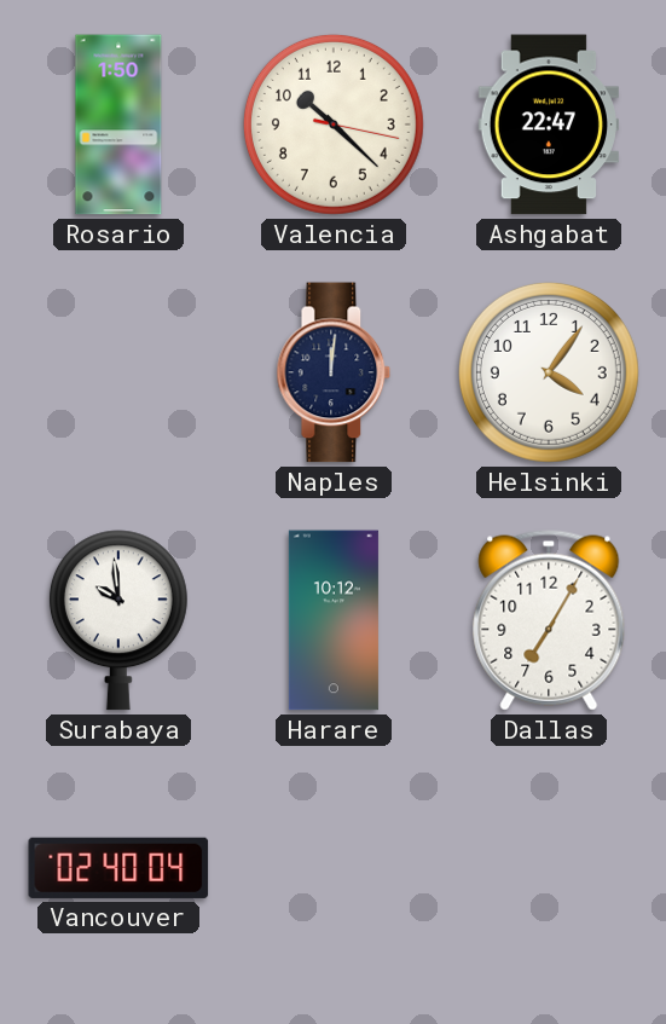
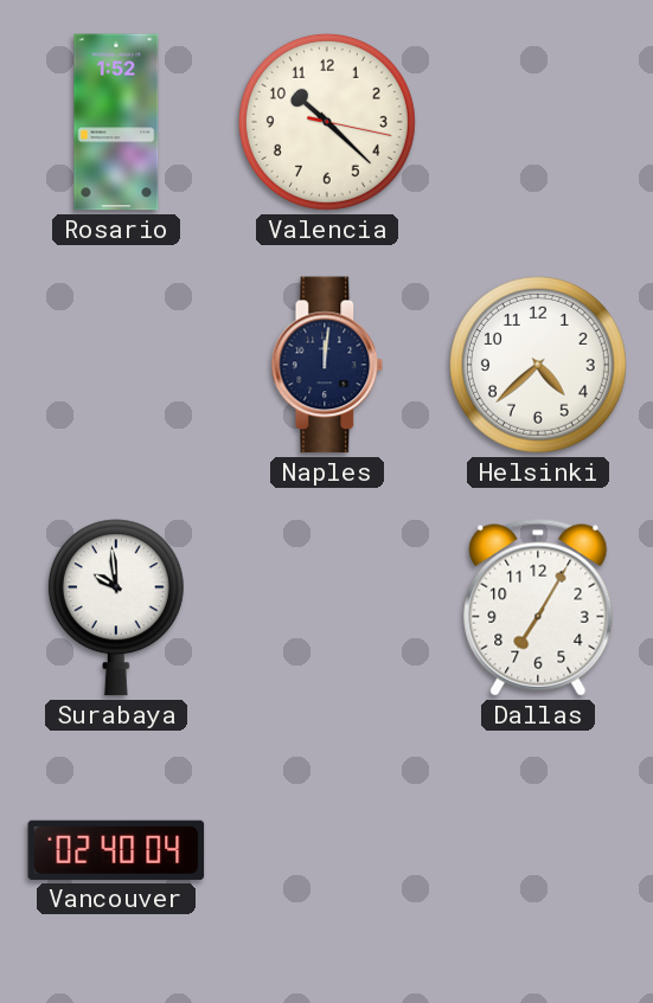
Rosario: 1:50 -> 1:52 (116, 122)
Ashgabat: 22:47 -> none (549, 125)
Helsinki: 4:06 -> 4:38 (538, 365)
Harare: 10:12 -> none (334, 620)
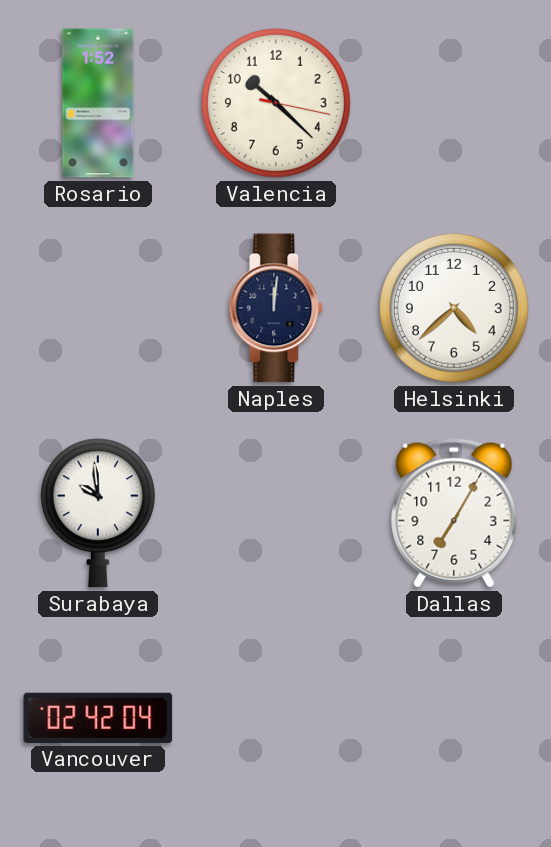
Vancouver: 02:40 -> 02:42 (98, 718)
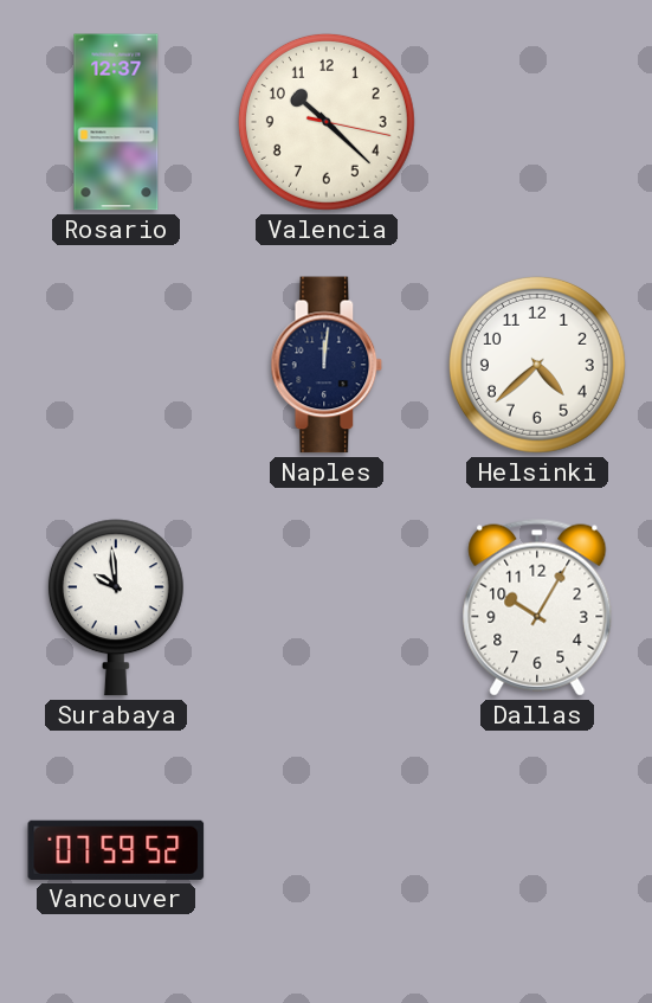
Rosario: 1:52 -> 12:37 (116, 122)
Dallas: 7:05 -> 10:05 (537, 607)
Vancouver: 02:42 -> 07:59 (116, 850)
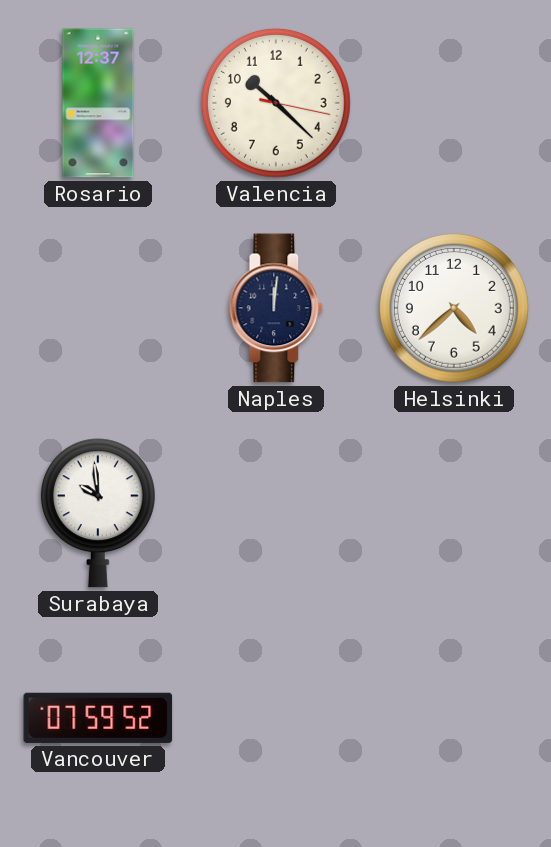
Dallas: 10:05 -> none (537, 607)
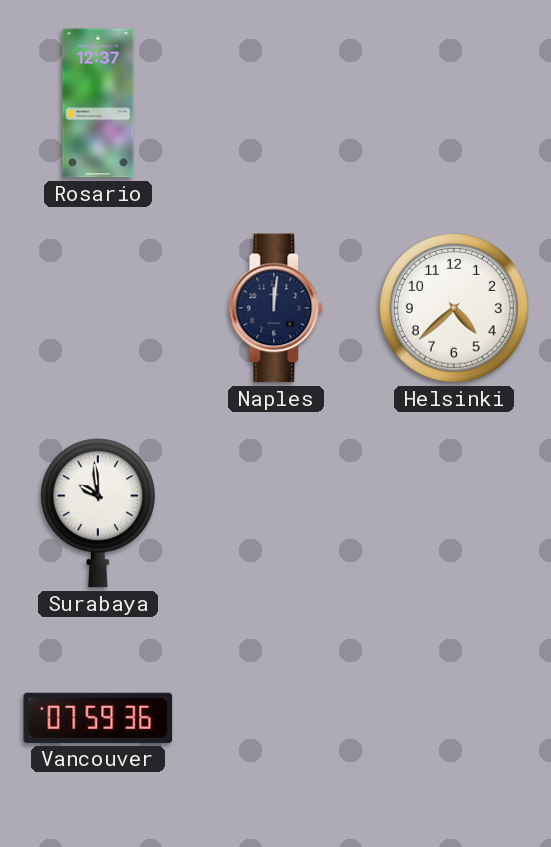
Valencia: 10:22 -> none (276, 103)
Vancouver: 07:59:52 -> 07:59:36 (98, 718)
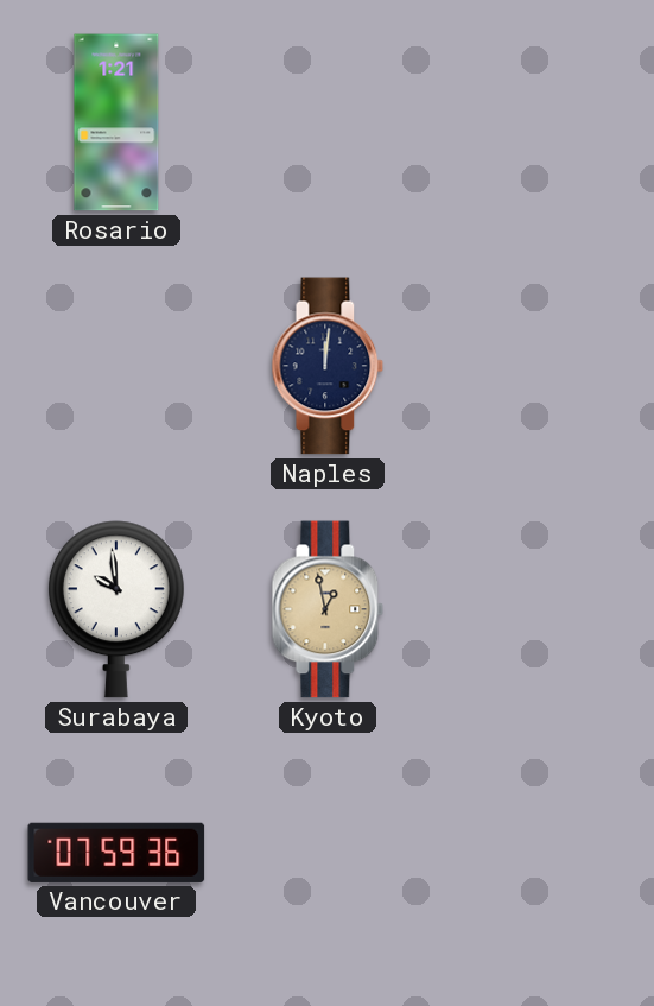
Rosario: 12:37 -> 1:21 (116, 122)
Helsinki: 4:38 -> none (454, 308)
Kyoto: none -> 12:58 (328, 609)
